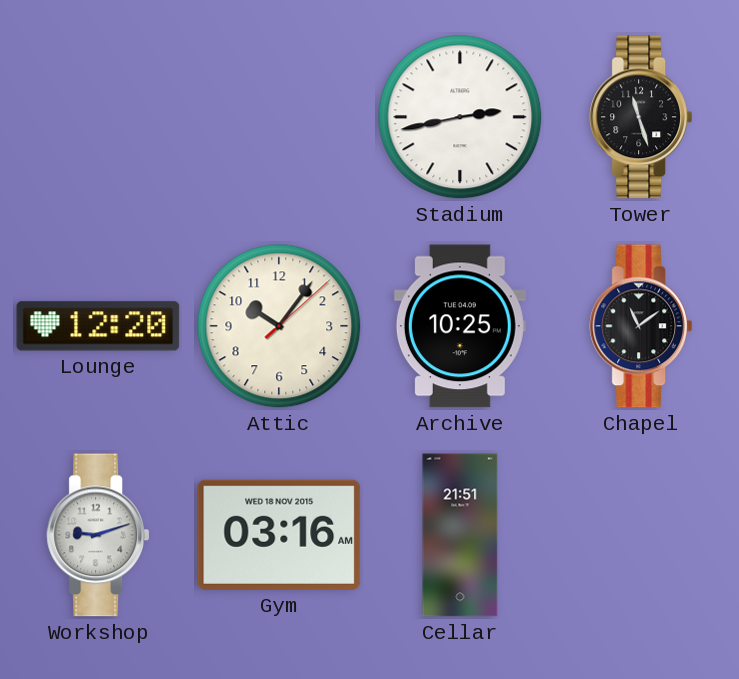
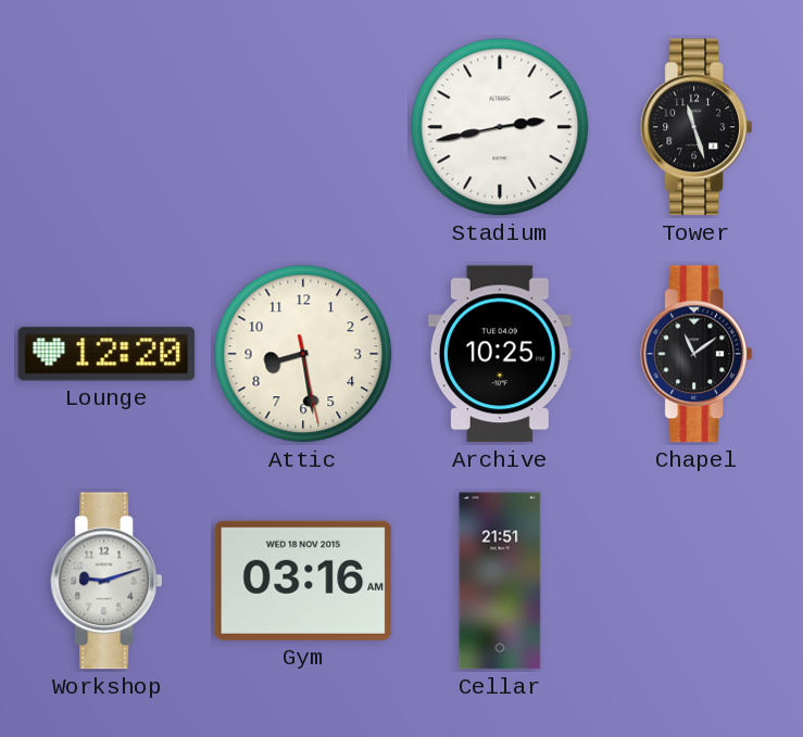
Attic: 10:06 -> 8:28 (303, 354)
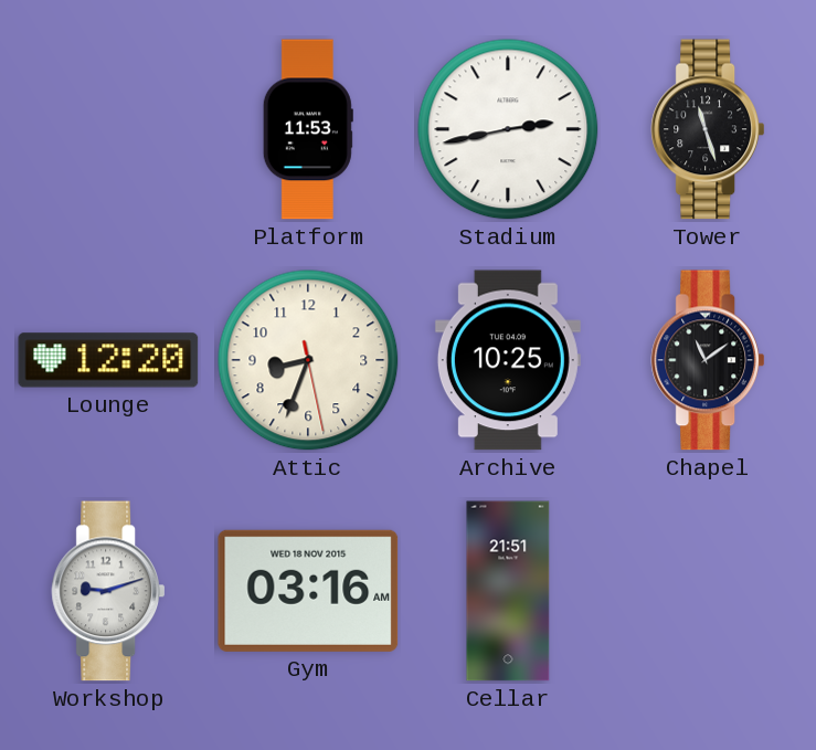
Platform: none -> 11:53 (308, 129)
Attic: 8:28 -> 8:33 (308, 360)
